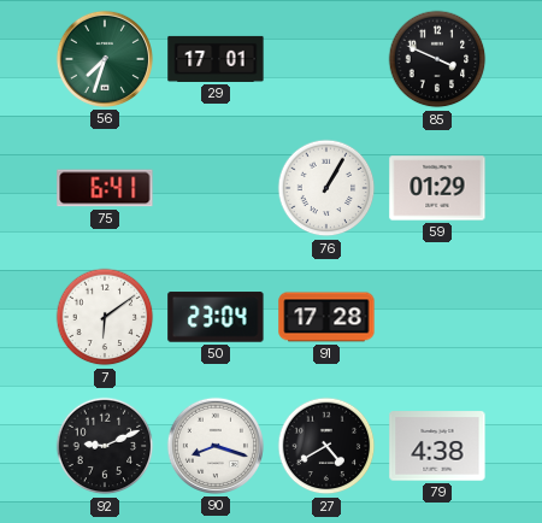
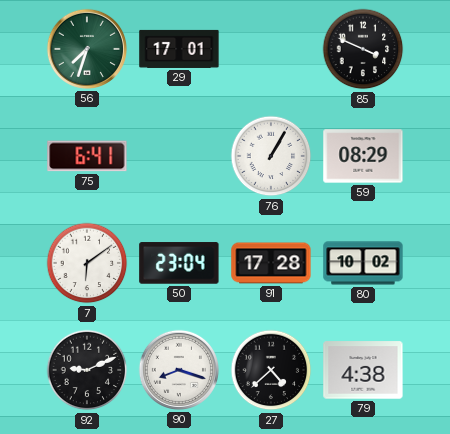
59: 01:29 -> 08:29 (363, 156)
80: none -> 10:02 (363, 263)
27: 4:40 -> 4:38 (271, 370)
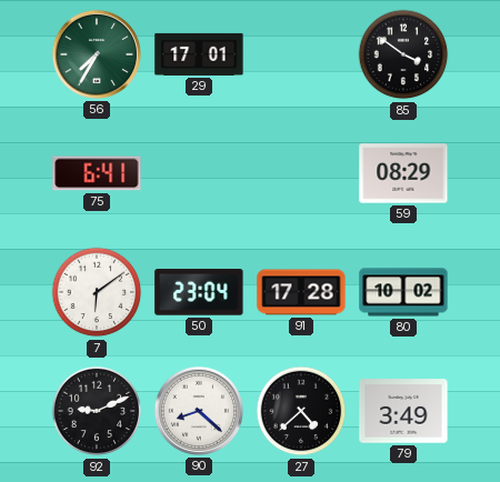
56: 7:33 -> 7:35 (97, 54)
85: 3:49 -> 3:51 (403, 54)
76: 1:05 -> none (271, 156)
90: 8:18 -> 8:22 (199, 411)
79: 4:38 -> 3:49 (403, 411)
